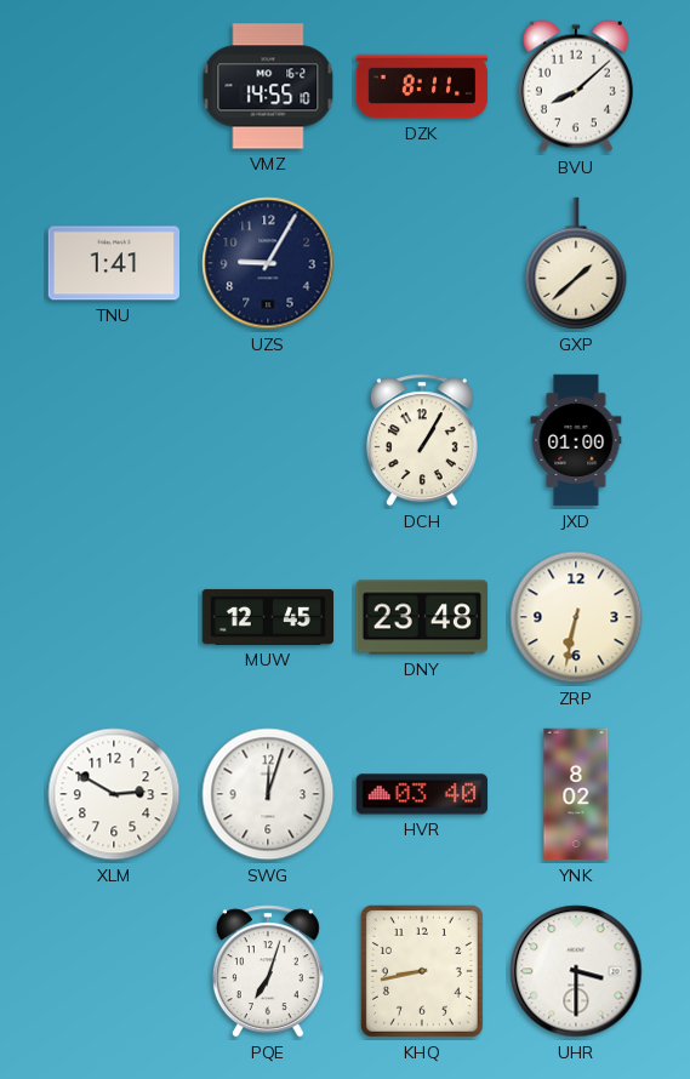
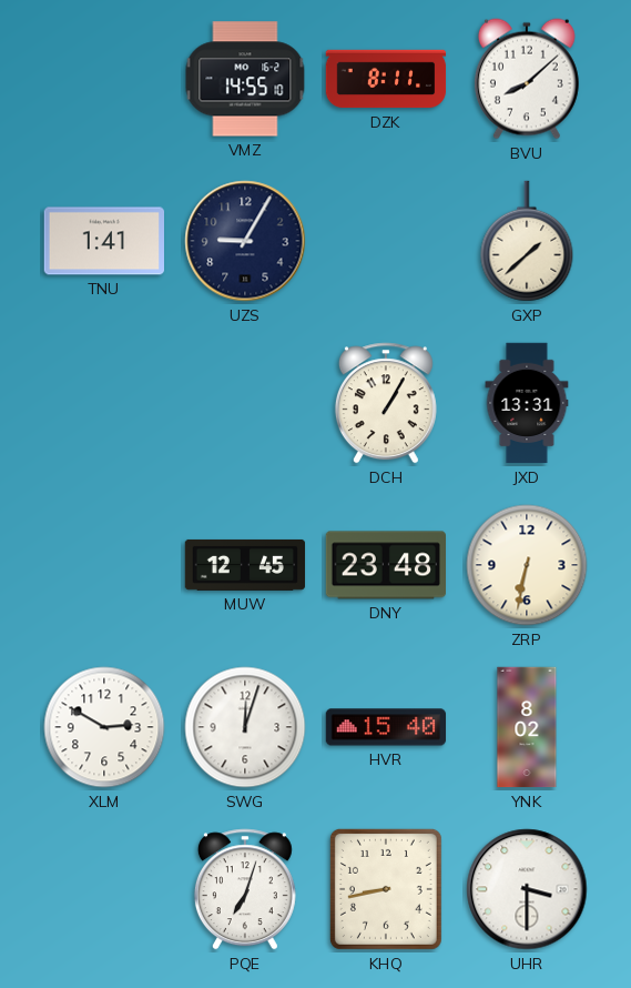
JXD: 01:00 -> 13:31 (527, 403)
HVR: 03:40 -> 15:40 (386, 727)
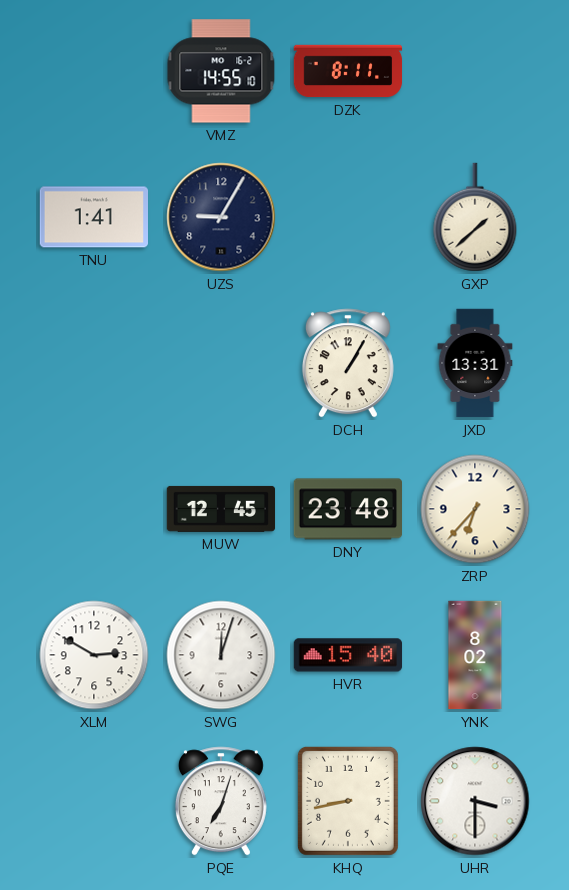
BVU: 8:08 -> none (527, 79)
ZRP: 6:32 -> 6:37 (475, 509)
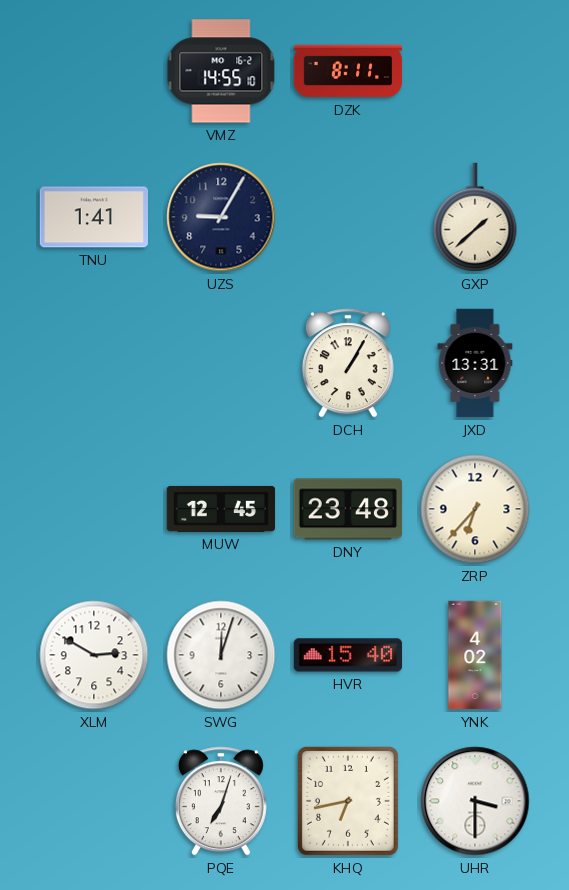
YNK: 8:02 -> 4:02 (475, 655)
KHQ: 8:43 -> 6:43 (348, 801)
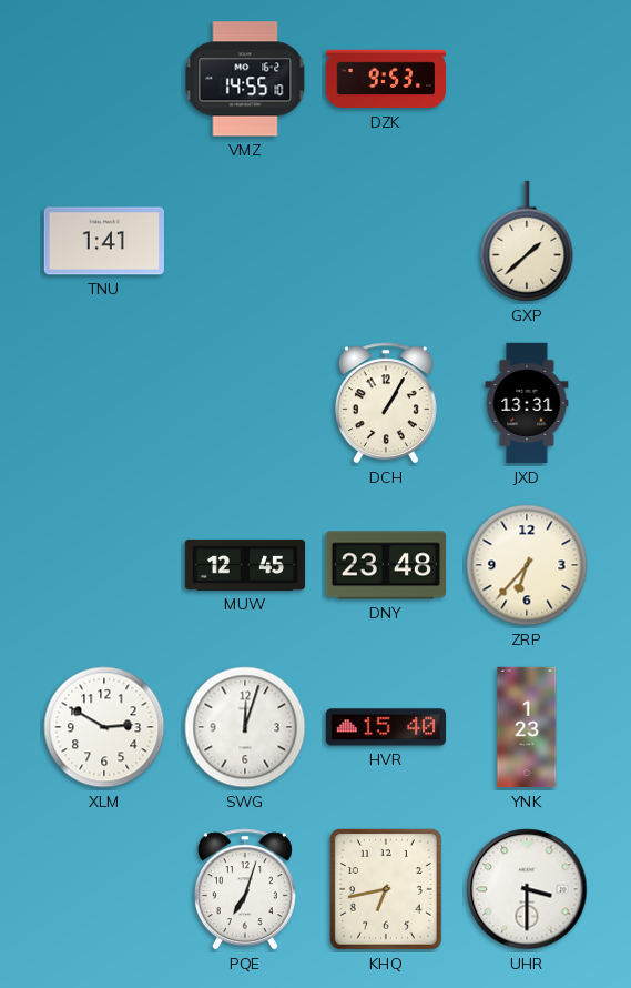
DZK: 8:11 -> 9:53 (386, 79)
UZS: 9:05 -> none (221, 217)
YNK: 4:02 -> 1:23 (527, 727)
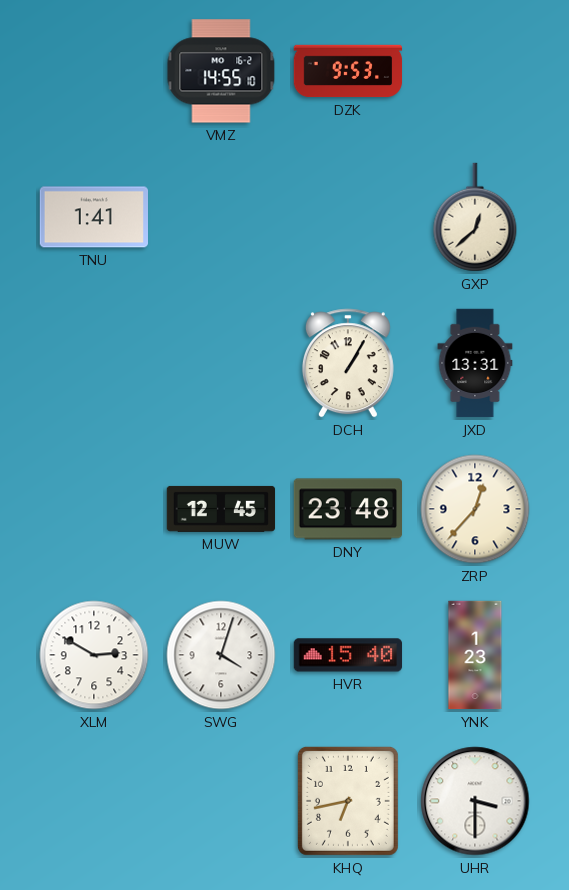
GXP: 1:38 -> 12:38 (475, 217)
ZRP: 6:37 -> 12:37 (475, 509)
SWG: 12:03 -> 4:03 (221, 655)
PQE: 7:03 -> none (245, 889)
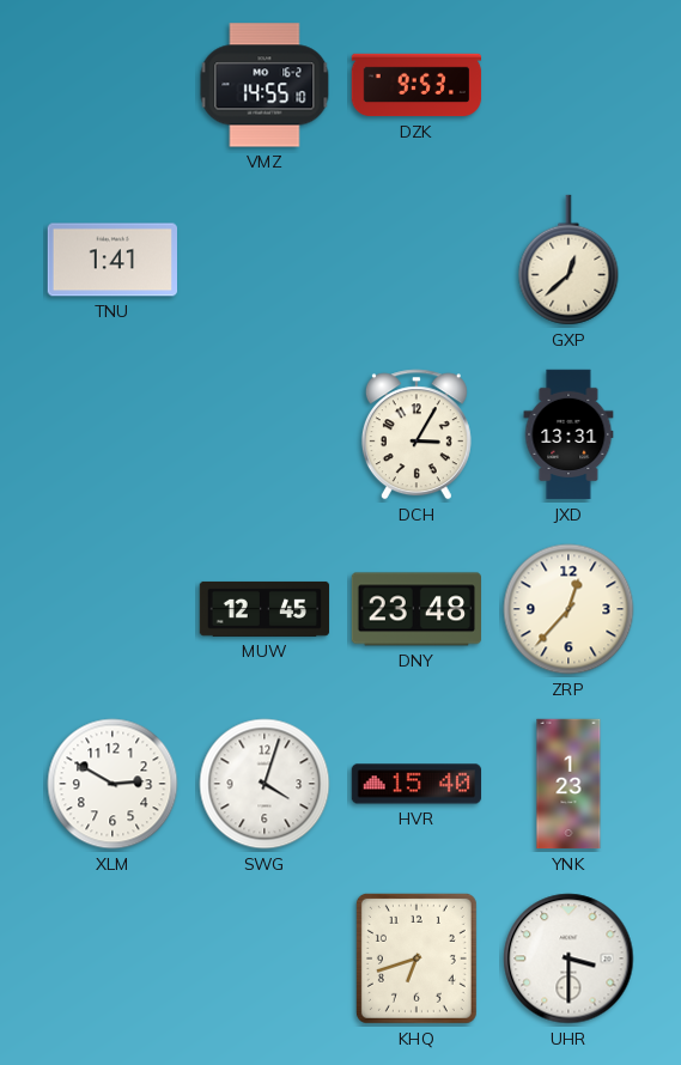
DCH: 1:05 -> 3:05 (416, 434)
KHQ: 6:43 -> 6:42 (416, 958)
